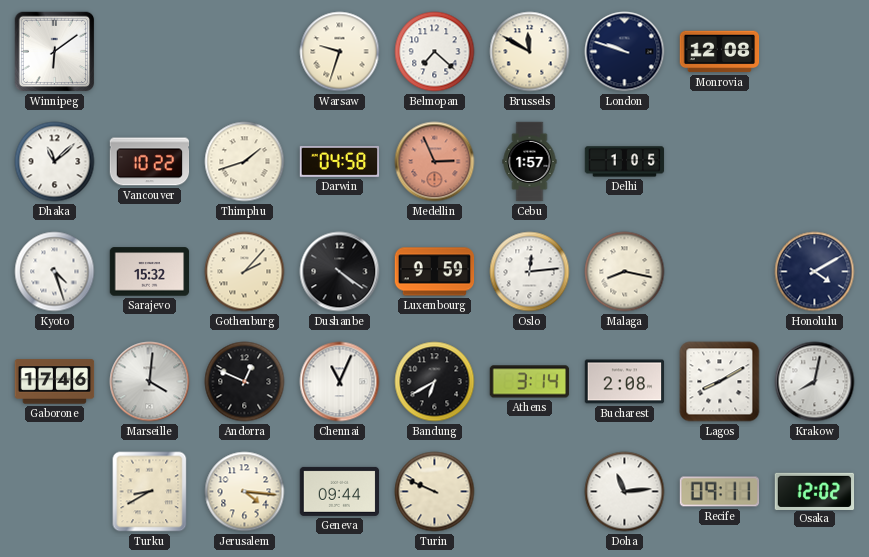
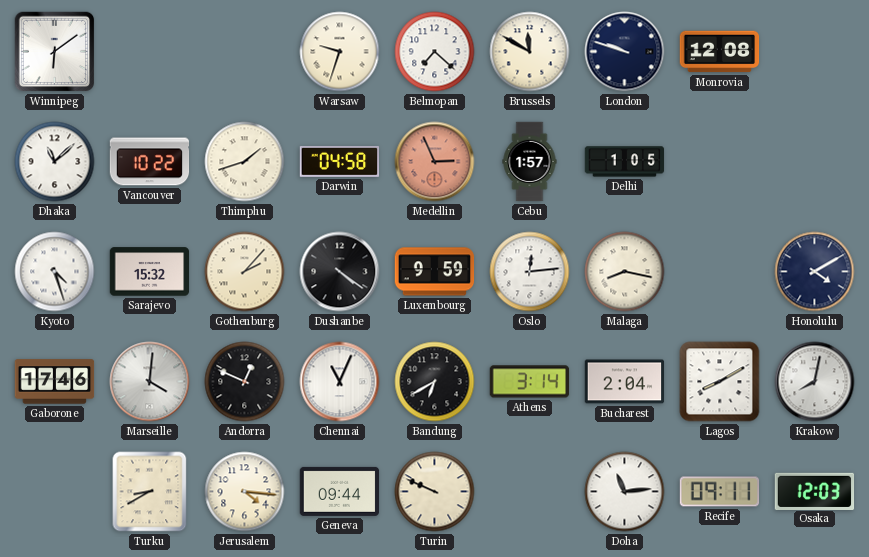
Bucharest: 2:08 -> 2:04 (625, 382)
Osaka: 12:02 -> 12:03 (815, 491)
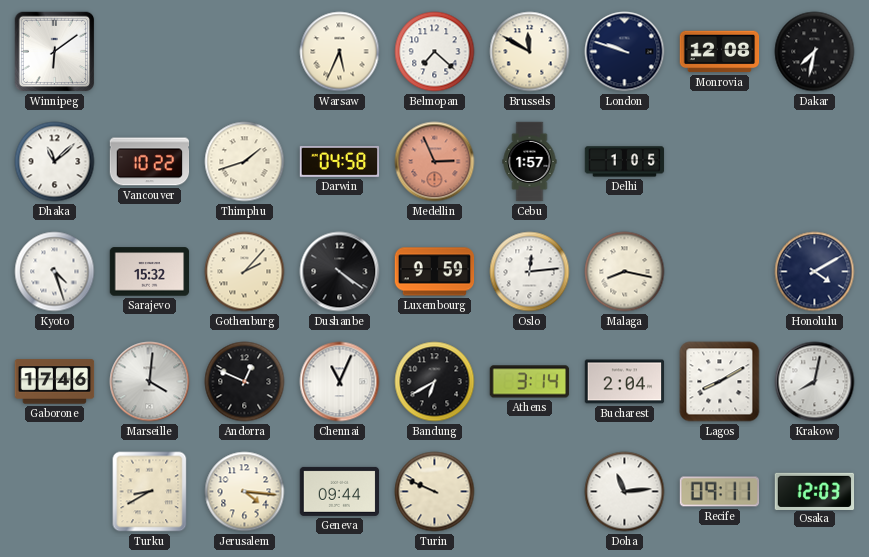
Warsaw: 9:33 -> 5:34 (340, 52)
Dakar: none -> 7:32 (815, 52)
